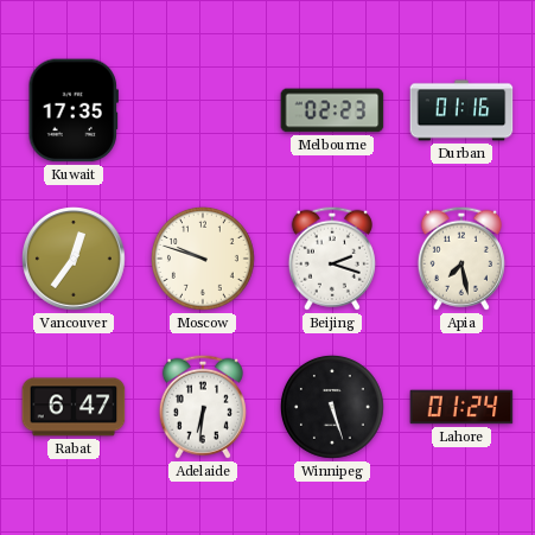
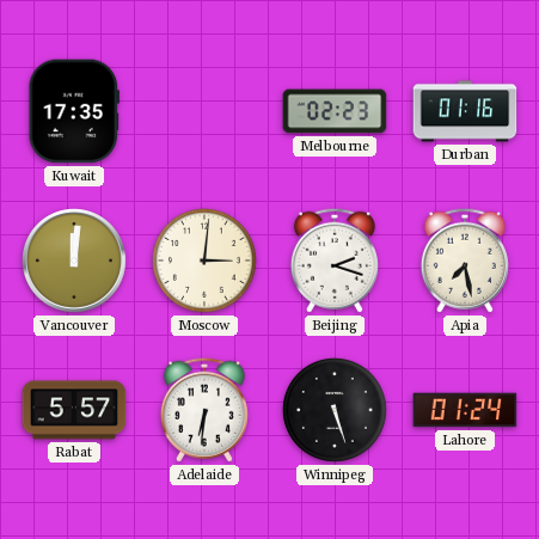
Vancouver: 12:36 -> 12:01 (75, 262)
Moscow: 9:48 -> 3:01 (204, 261)
Rabat: 6:47 -> 5:57 (74, 410)
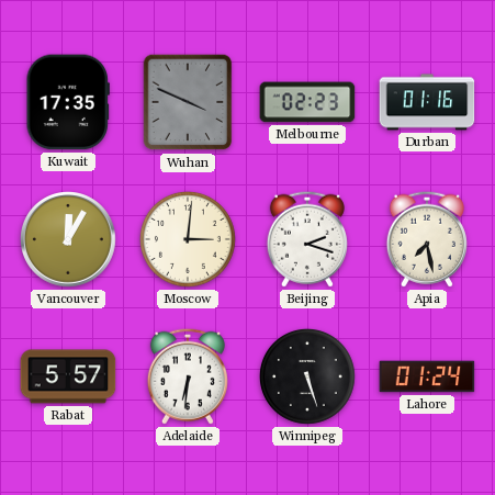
Wuhan: none -> 3:49 (188, 102)
Vancouver: 12:01 -> 12:05 (69, 240)
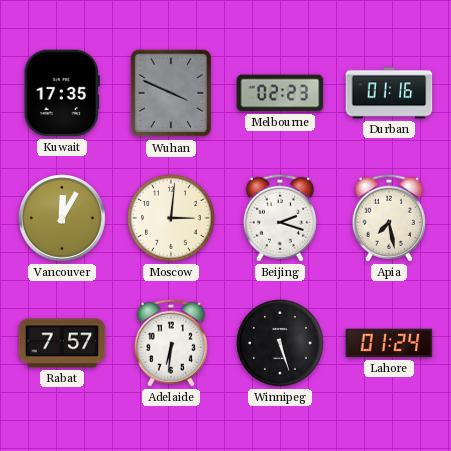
Rabat: 5:57 -> 7:57 (62, 343)
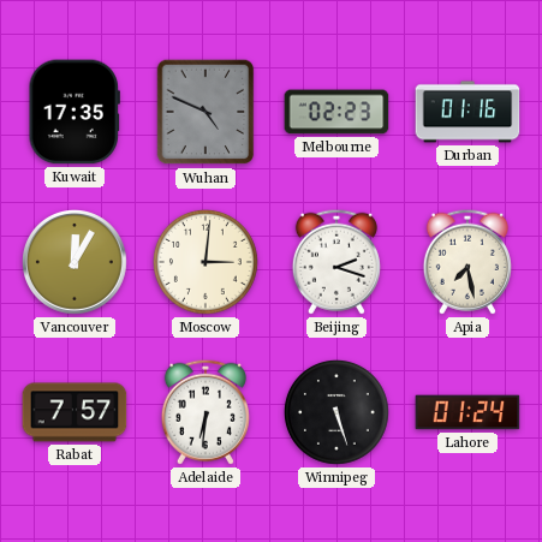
Wuhan: 3:49 -> 4:49 (206, 112)
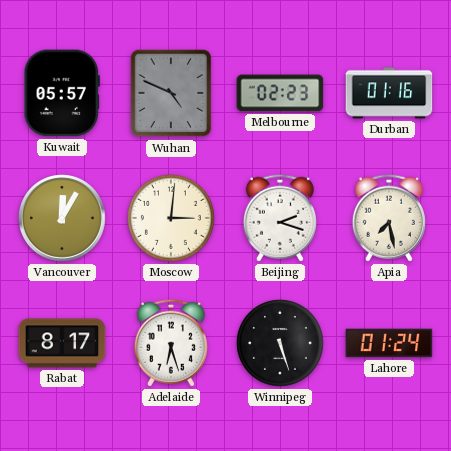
Kuwait: 17:35 -> 05:57 (62, 93)
Rabat: 7:57 -> 8:17 (62, 343)
Adelaide: 6:31 -> 6:27 (171, 343)
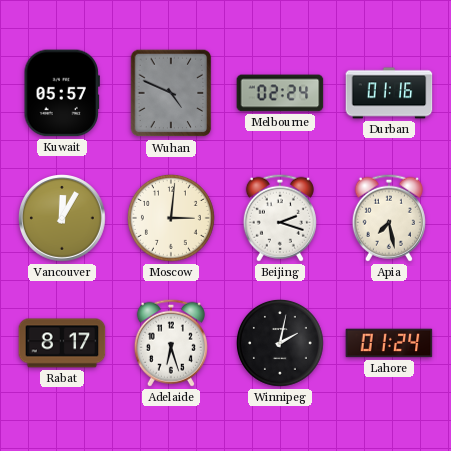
Melbourne: 02:23 -> 02:24 (280, 93)
Winnipeg: 5:27 -> 2:02 (280, 343)
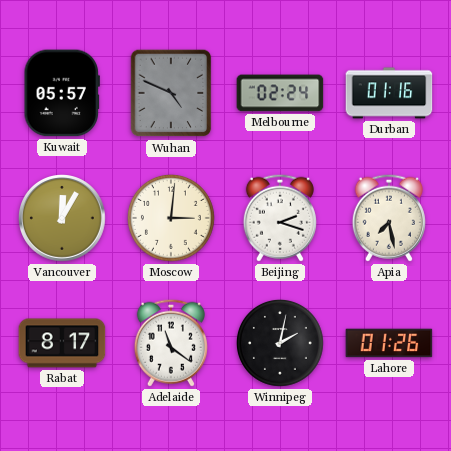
Adelaide: 6:27 -> 11:21 (171, 343)
Lahore: 01:24 -> 01:26 (389, 343)
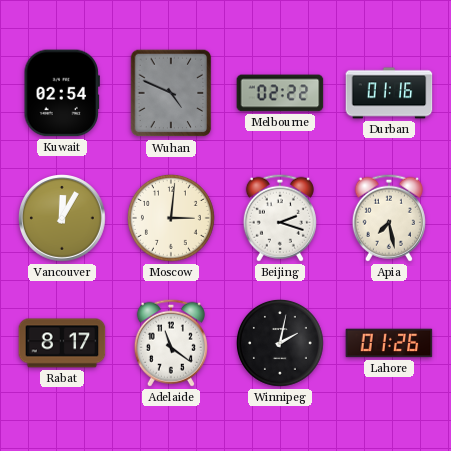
Kuwait: 05:57 -> 02:54 (62, 93)
Melbourne: 02:24 -> 02:22 (280, 93)
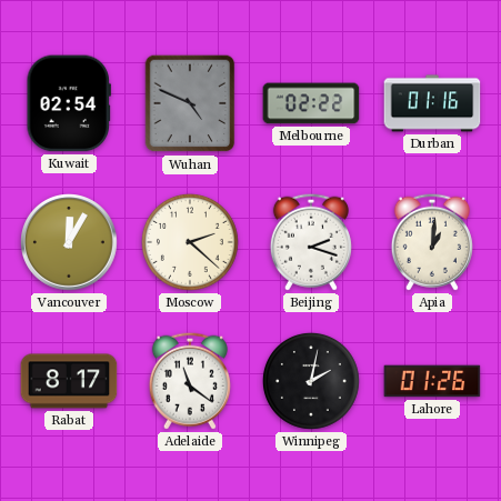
Moscow: 3:01 -> 2:22 (190, 242)
Apia: 7:28 -> 1:01 (432, 242)
